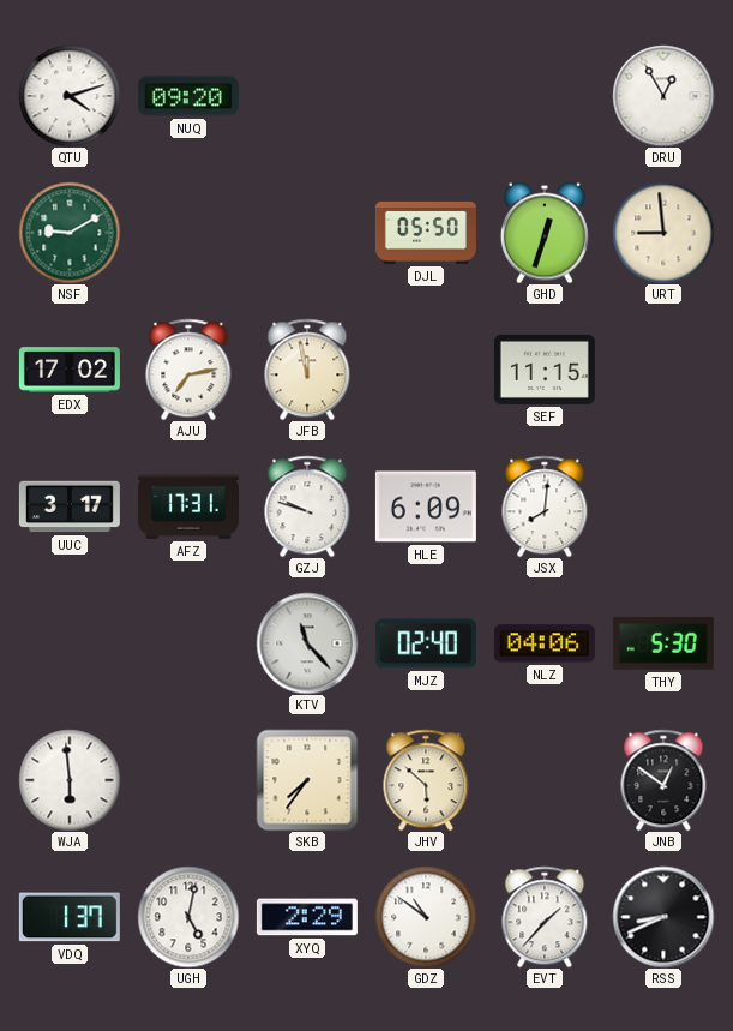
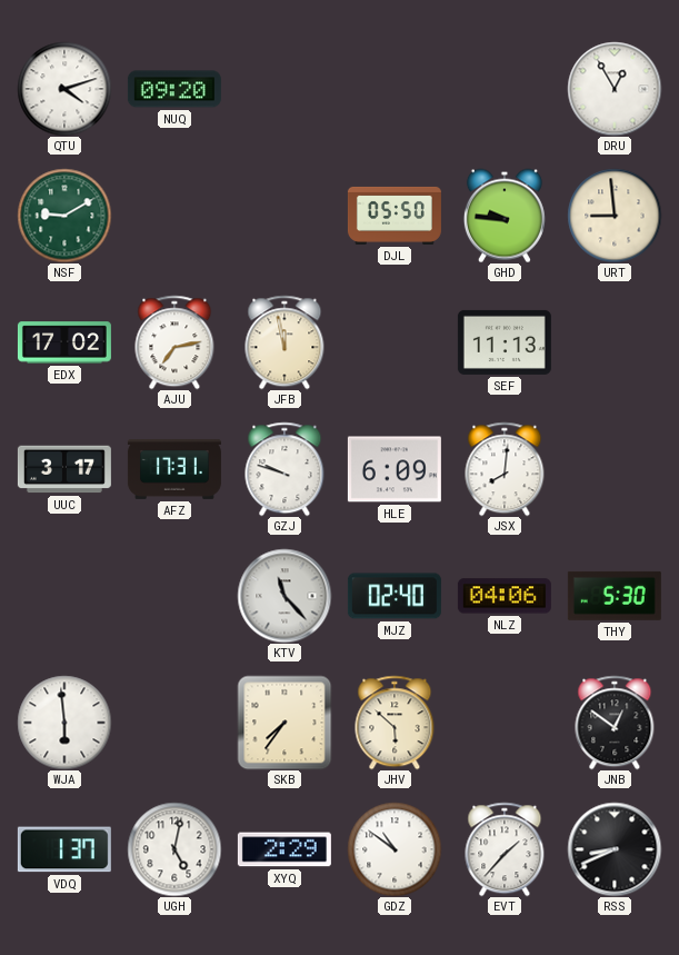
GHD: 12:33 -> 9:46 (505, 216)
SEF: 11:15 -> 11:13 (505, 342)
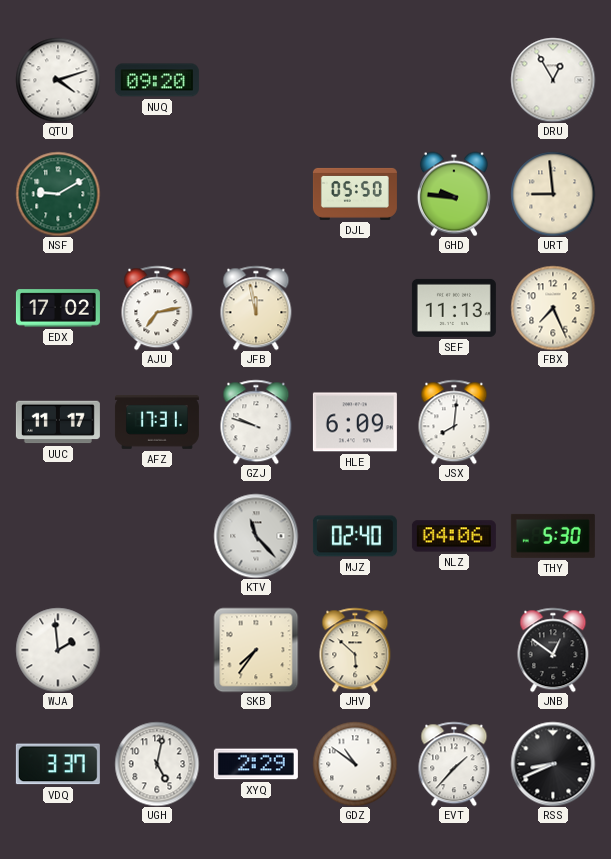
FBX: none -> 7:26 (553, 308)
UUC: 3:17 -> 11:17 (58, 422)
WJA: 5:59 -> 1:59 (58, 650)
VDQ: 1:37 -> 3:37 (58, 764)
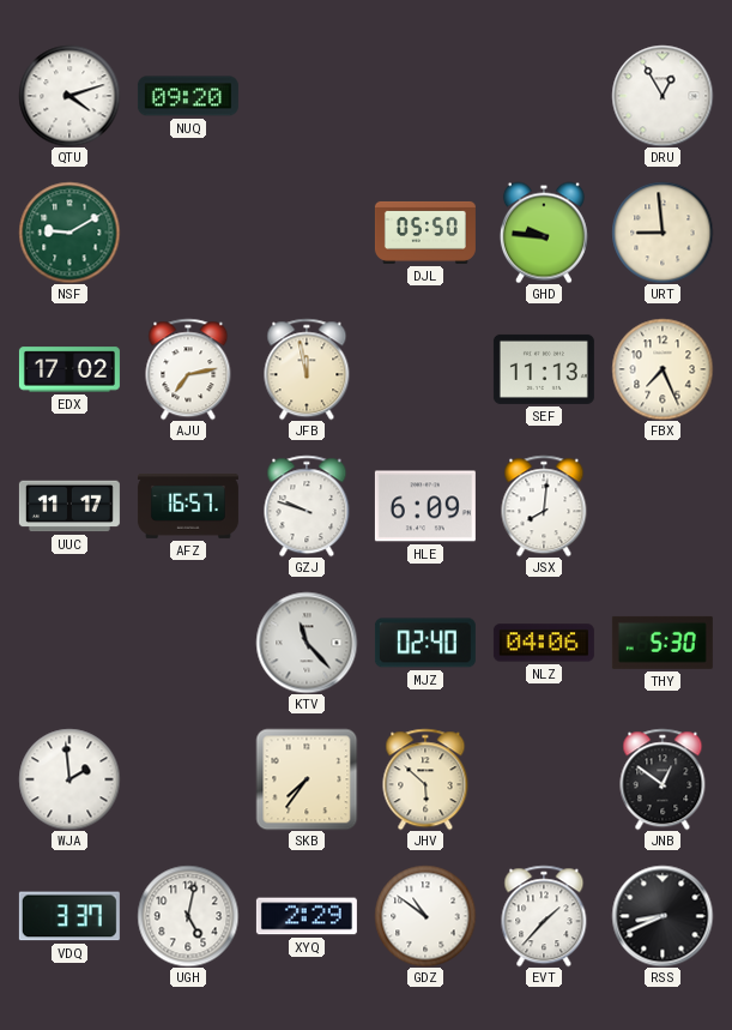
AFZ: 17:31 -> 16:57 (188, 506)
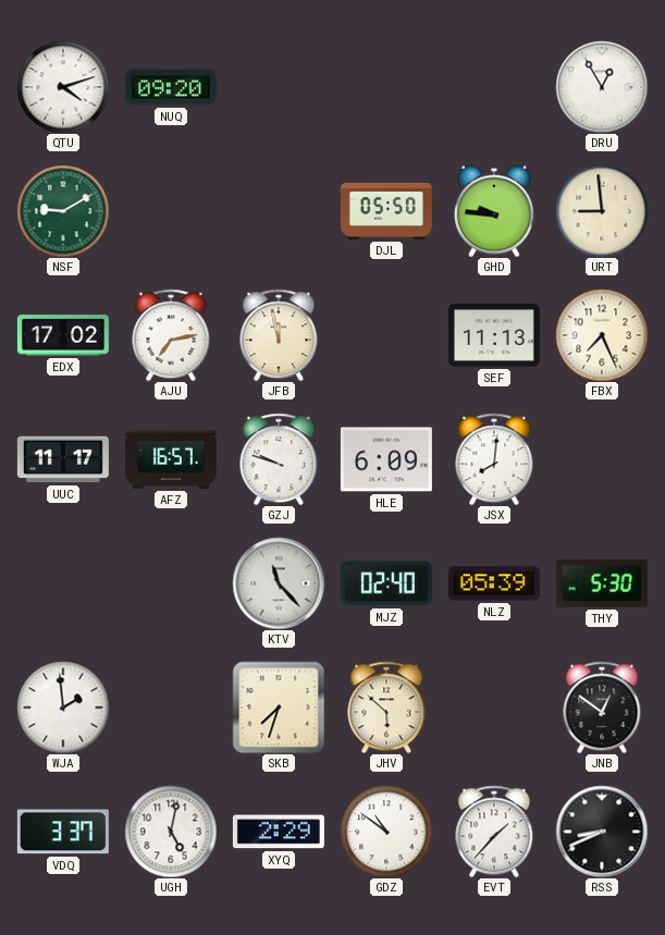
NLZ: 04:06 -> 05:39 (494, 583)
SKB: 7:36 -> 7:33 (279, 708)
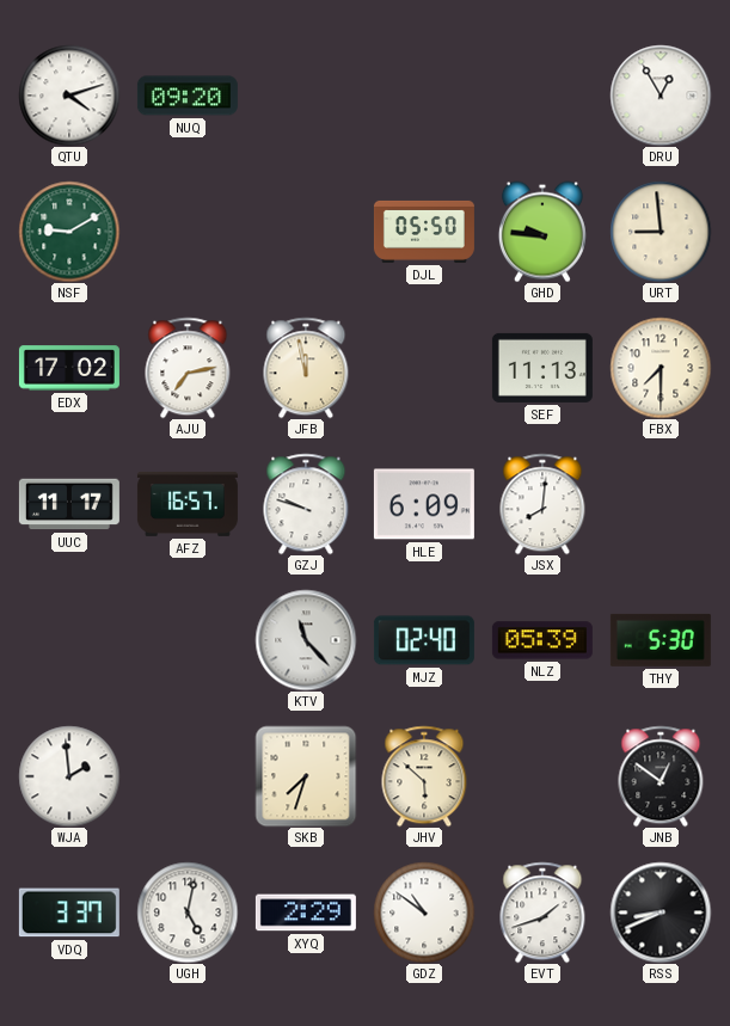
FBX: 7:26 -> 7:30 (661, 368)
EVT: 1:37 -> 1:42 (542, 913)
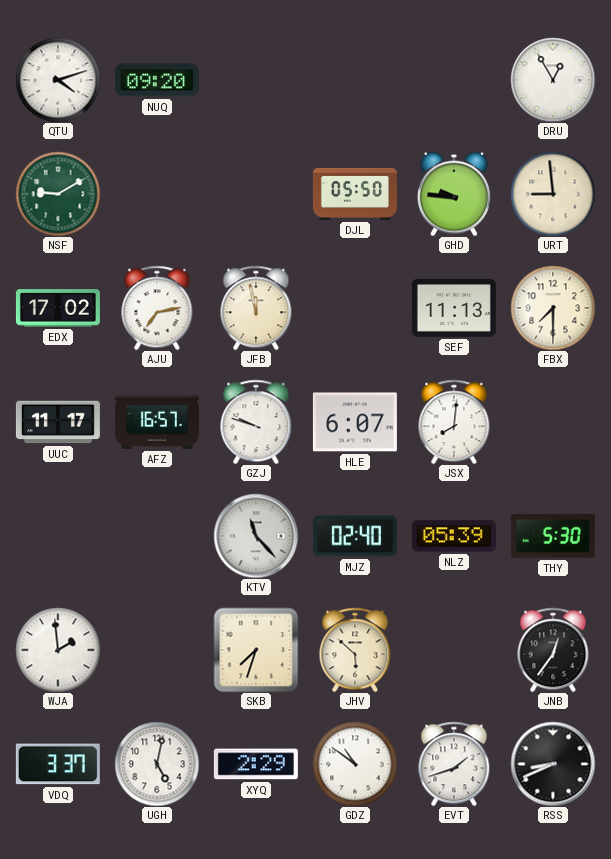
HLE: 6:09 -> 6:07 (355, 422)
JNB: 12:51 -> 12:36 (553, 650)
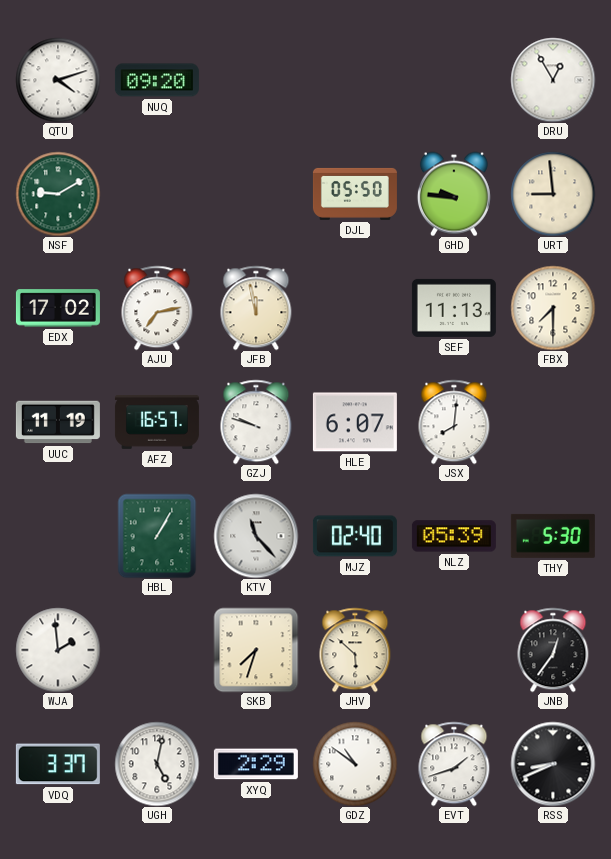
UUC: 11:17 -> 11:19 (58, 422)
HBL: none -> 1:05 (157, 536)
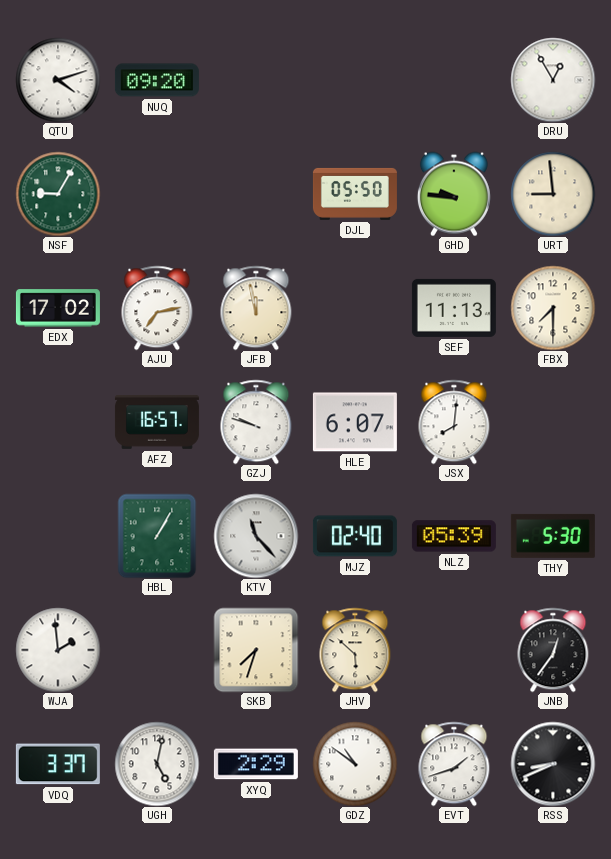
NSF: 9:10 -> 9:05 (58, 194)
UUC: 11:19 -> none (58, 422)
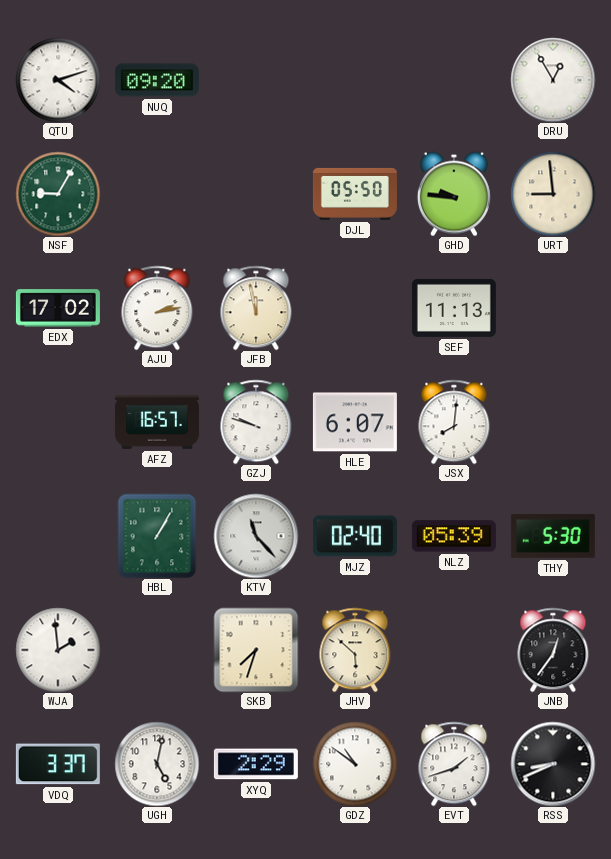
AJU: 7:13 -> 2:13 (157, 308)
FBX: 7:30 -> none (553, 308)
